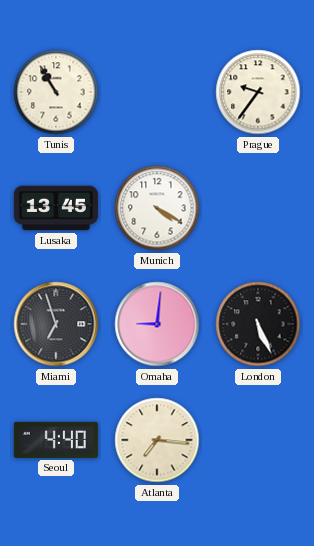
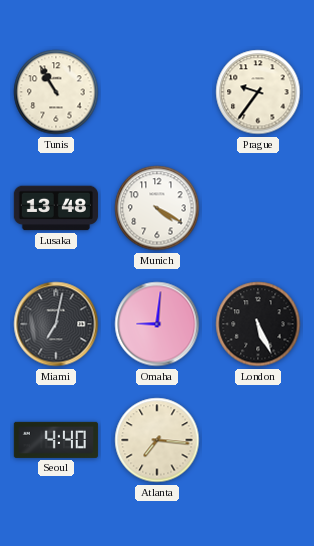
Lusaka: 13:45 -> 13:48 (56, 208)
Miami: 6:57 -> 7:02 (56, 324)
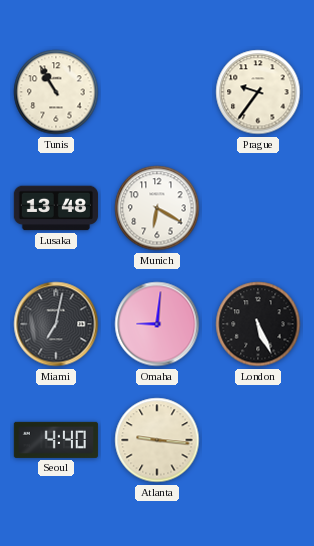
Munich: 4:20 -> 6:20 (157, 208)
Atlanta: 7:16 -> 9:16 (157, 440)
